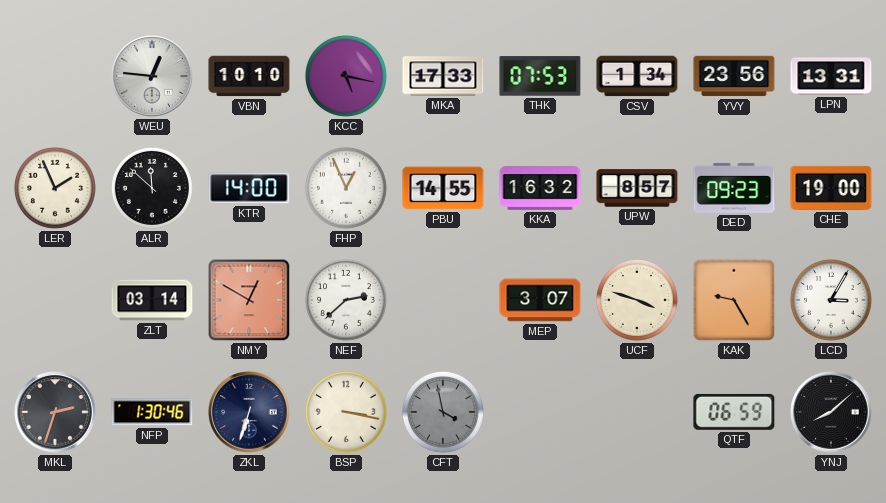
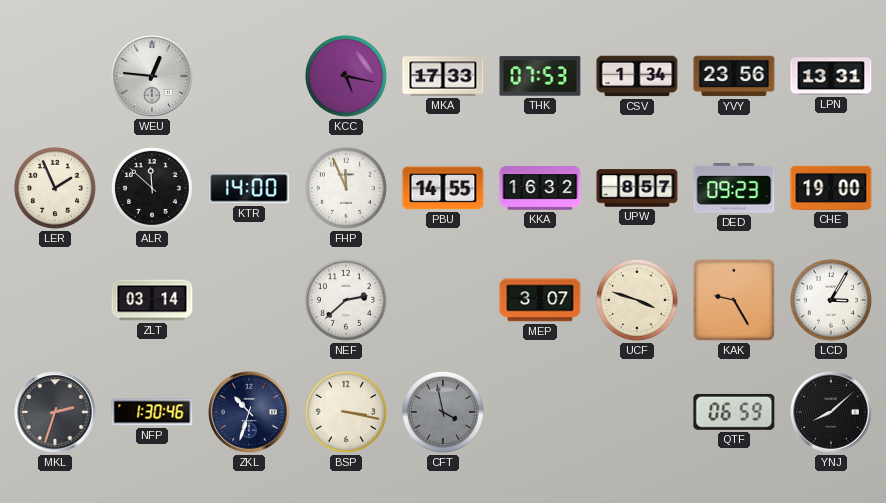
VBN: 10:10 -> none (249, 76)
FHP: 12:56 -> 11:56 (346, 188)
NMY: 12:50 -> none (249, 300)
ZKL: 6:33 -> 10:33 (249, 412)
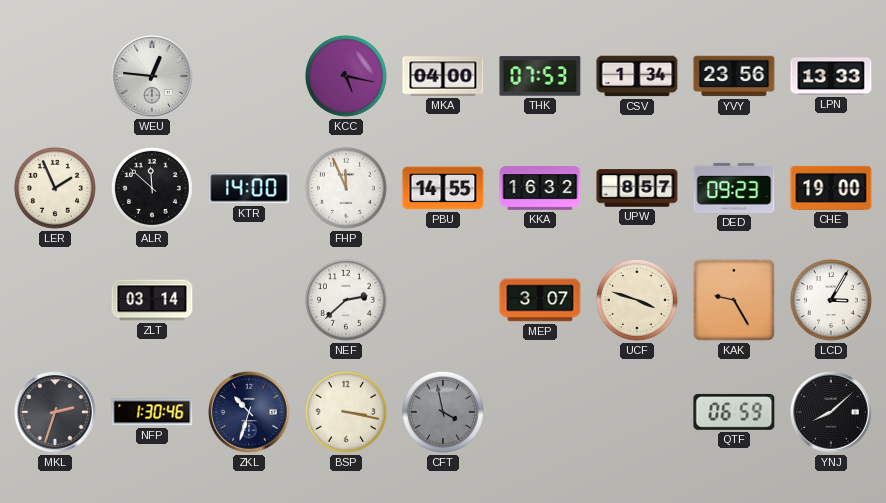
MKA: 17:33 -> 04:00 (443, 76)
LPN: 13:31 -> 13:33 (831, 76)
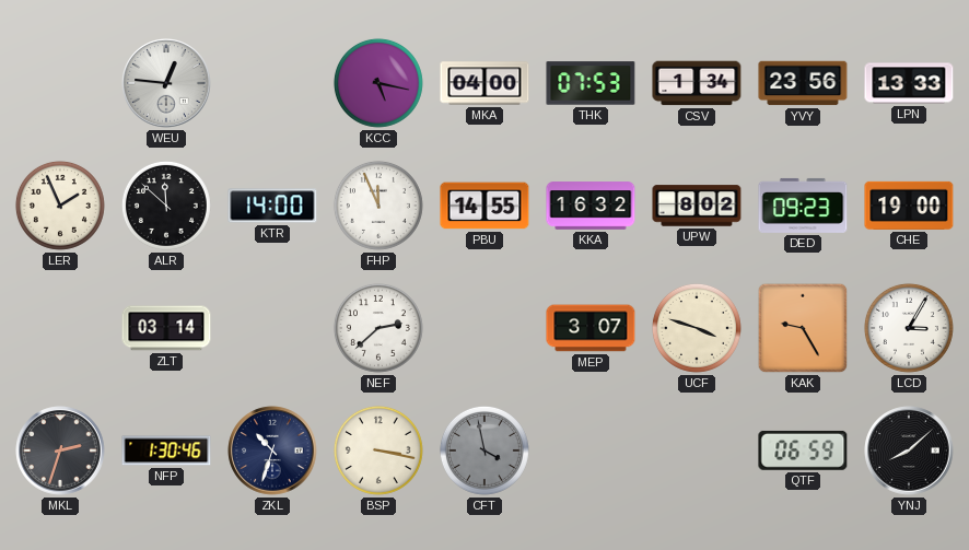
UPW: 8:57 -> 8:02 (697, 206)
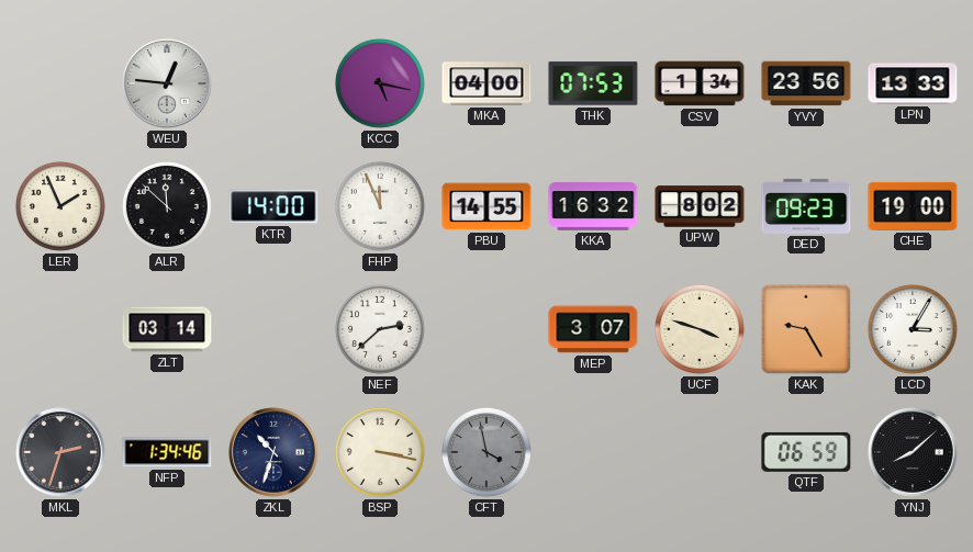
NFP: 1:30 -> 1:34 (167, 452)
